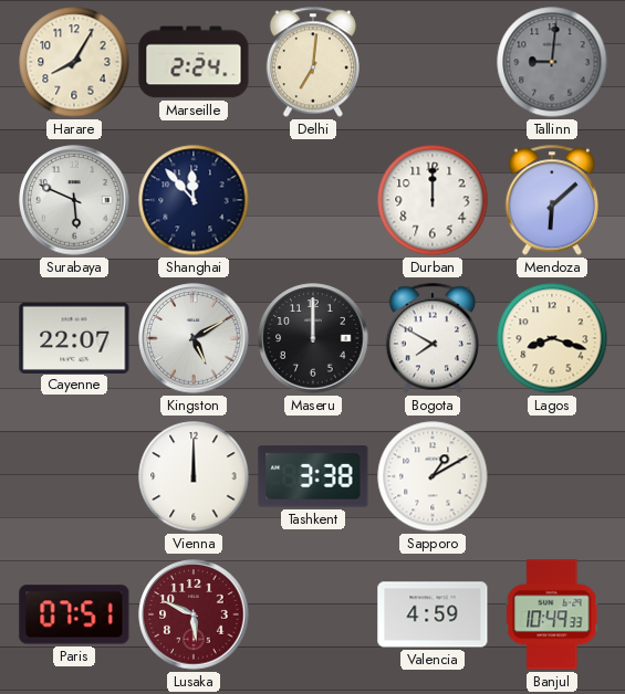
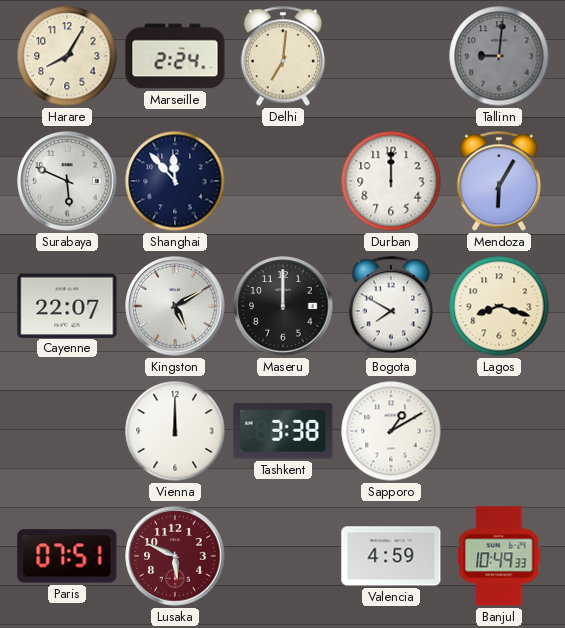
Mendoza: 6:08 -> 6:05 (498, 181)
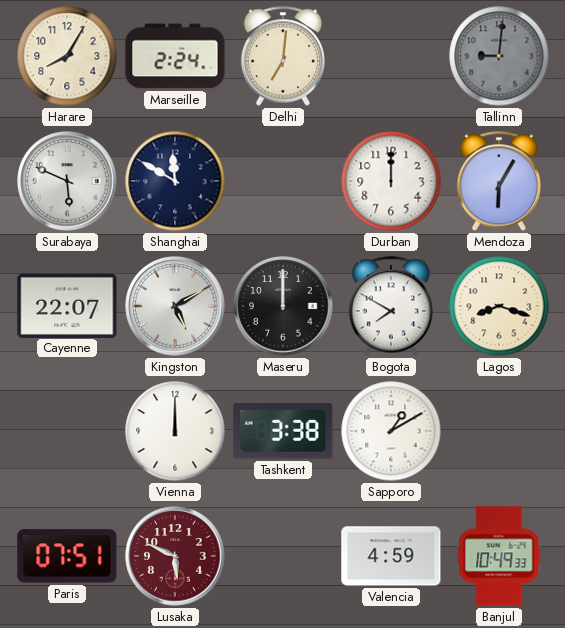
Shanghai: 11:53 -> 11:50 (175, 181)
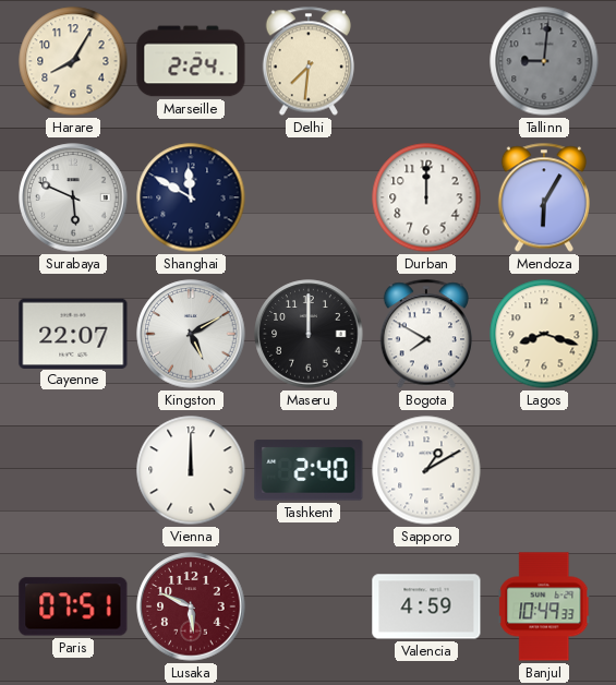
Delhi: 7:01 -> 7:31 (307, 61)
Tashkent: 3:38 -> 2:40 (309, 470)
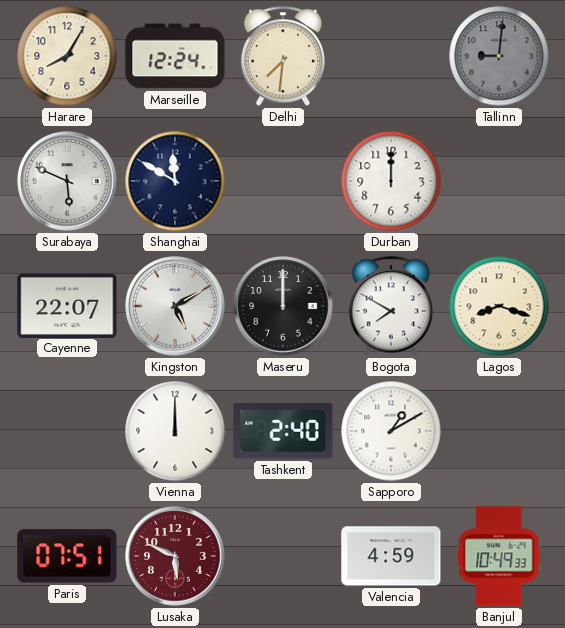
Marseille: 2:24 -> 12:24 (175, 56)
Mendoza: 6:05 -> none (543, 197)
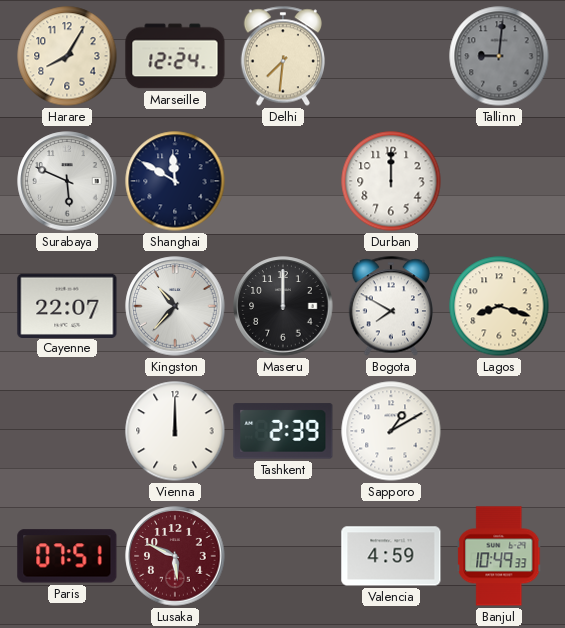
Kingston: 5:10 -> 10:37 (175, 306)
Tashkent: 2:40 -> 2:39 (283, 431)
